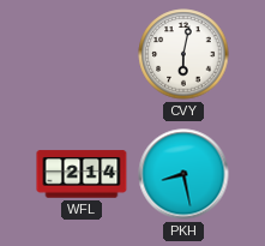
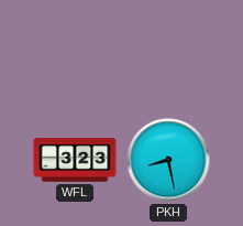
CVY: 6:02 -> none (183, 54)
WFL: 2:14 -> 3:23 (75, 160)
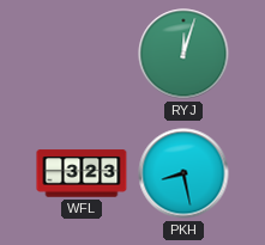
RYJ: none -> 12:03 (183, 54)
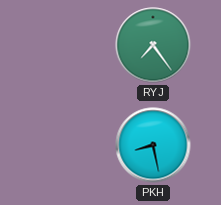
RYJ: 12:03 -> 7:24 (153, 45)
WFL: 3:23 -> none (82, 173)
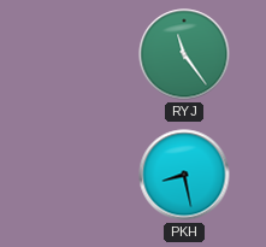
RYJ: 7:24 -> 11:24 (184, 54)
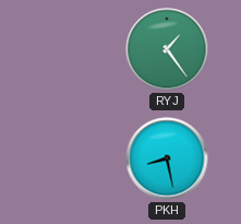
RYJ: 11:24 -> 1:24 (167, 49)
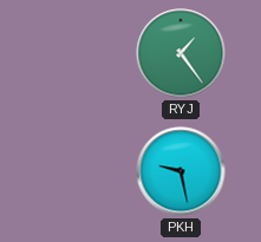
PKH: 8:28 -> 9:28 (181, 171)
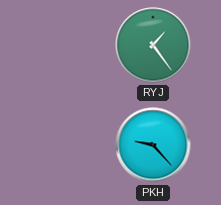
PKH: 9:28 -> 9:23 (153, 145)
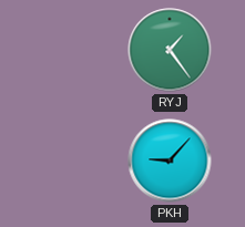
PKH: 9:23 -> 9:07 (170, 161)
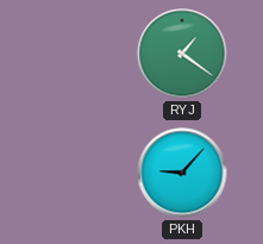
RYJ: 1:24 -> 1:21 (182, 54)
